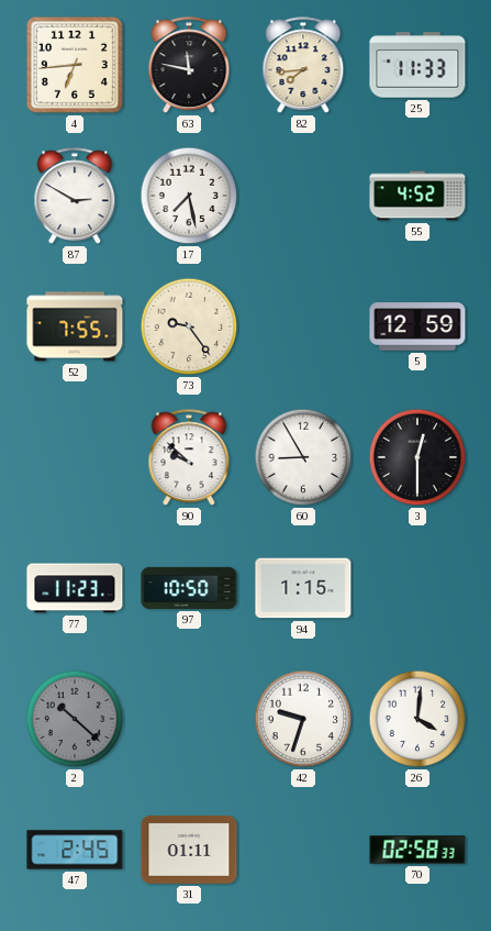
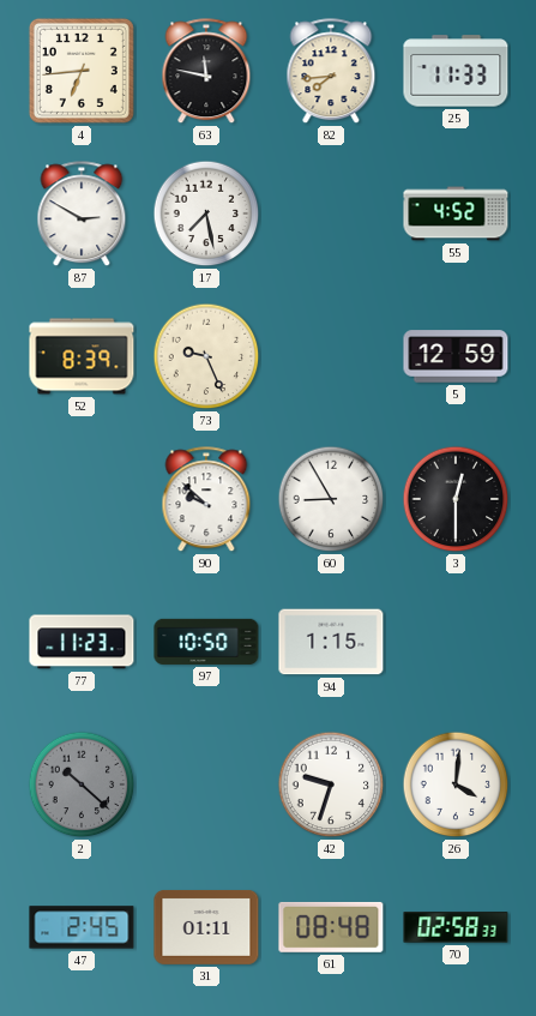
52: 7:55 -> 8:39 (82, 356)
73: 9:24 -> 9:26 (206, 356)
61: none -> 08:48 (331, 927)
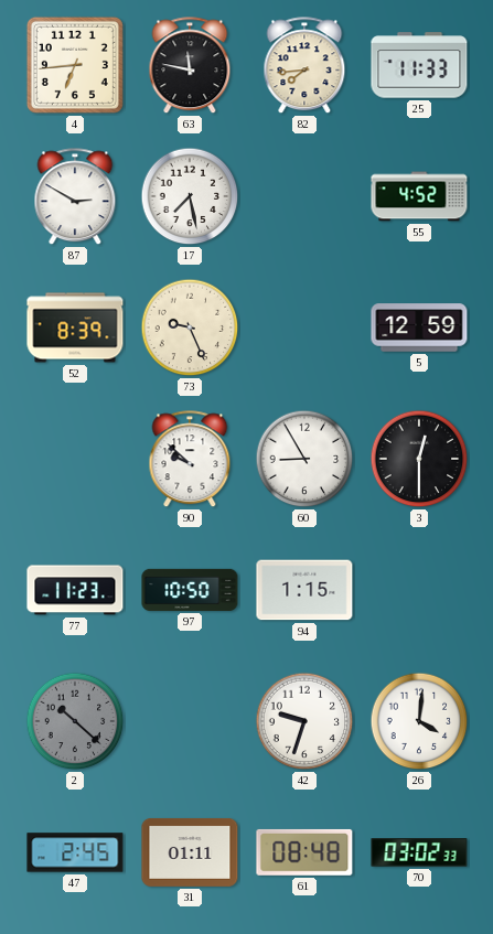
70: 02:58 -> 03:02 (419, 852)
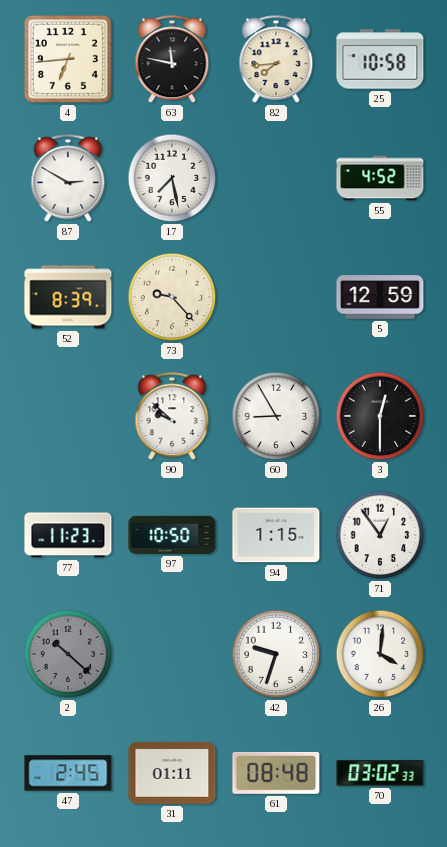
25: 11:33 -> 10:58 (380, 59)
73: 9:26 -> 9:23 (172, 297)
71: none -> 12:54 (380, 535)
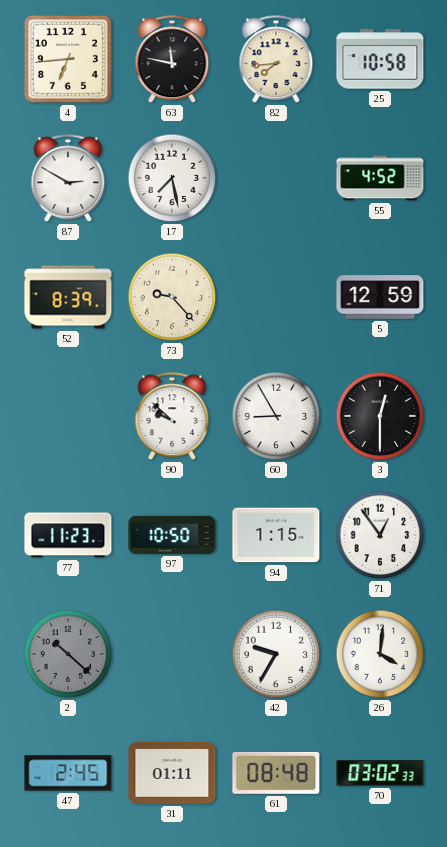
42: 9:33 -> 9:35 (276, 654)
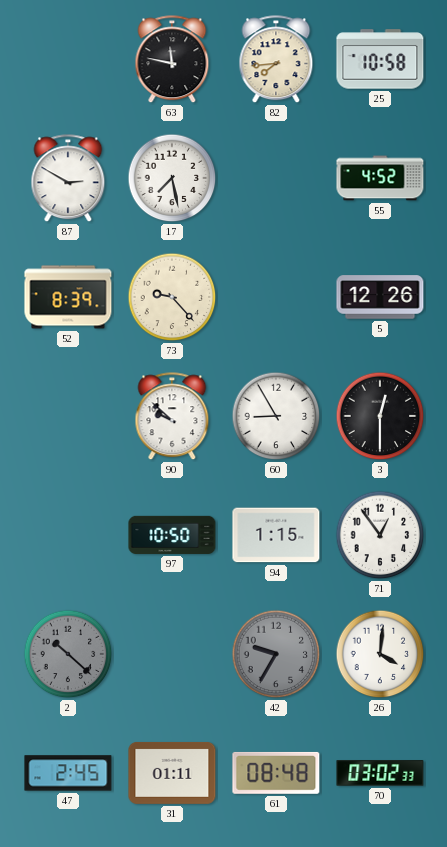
4: 6:44 -> none (68, 59)
5: 12:59 -> 12:26 (380, 297)
77: 11:23 -> none (68, 535)
42 dial: white -> grey (276, 654)
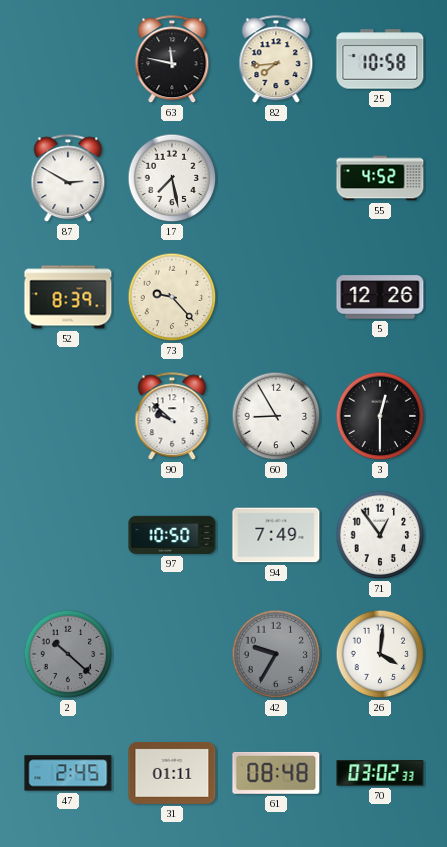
94: 1:15 -> 7:49 (276, 535)
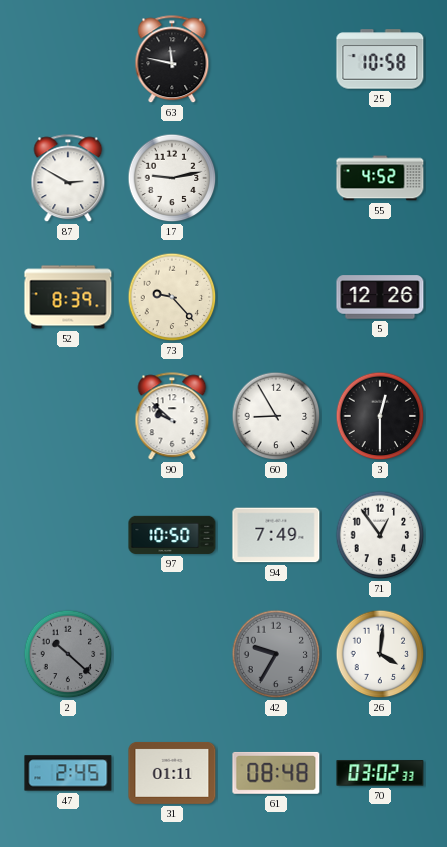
82: 7:44 -> none (276, 60)
17: 7:28 -> 9:13 (172, 178)
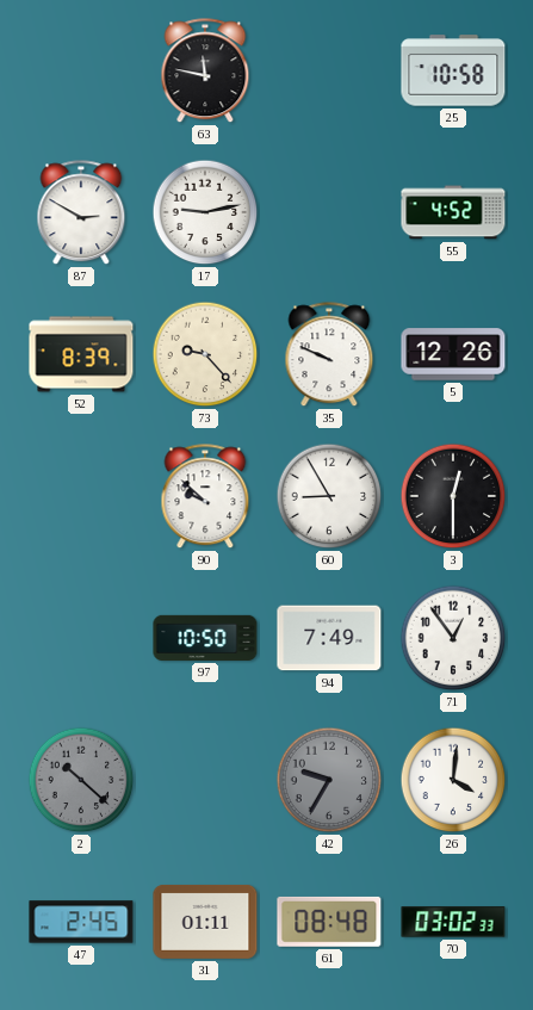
35: none -> 9:49 (329, 355)
